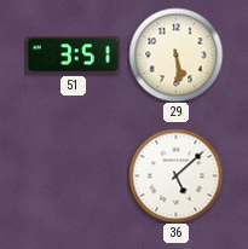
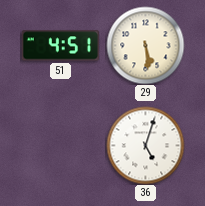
51: 3:51 -> 4:51 (60, 46)
36: 5:08 -> 5:03 (145, 145)
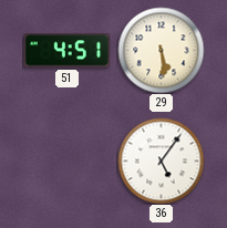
36: 5:03 -> 5:06 (161, 160)
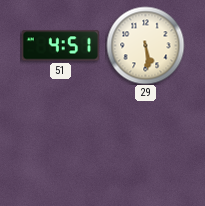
36: 5:06 -> none (161, 160)
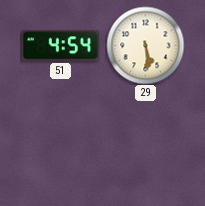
51: 4:51 -> 4:54 (60, 46)
